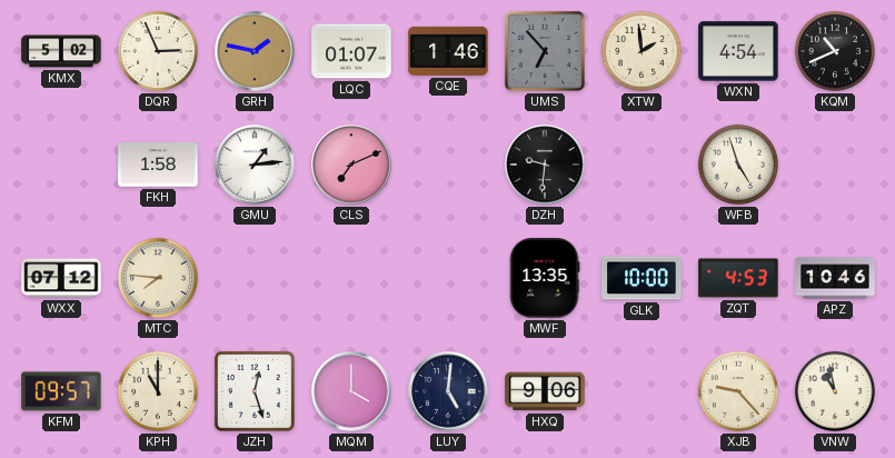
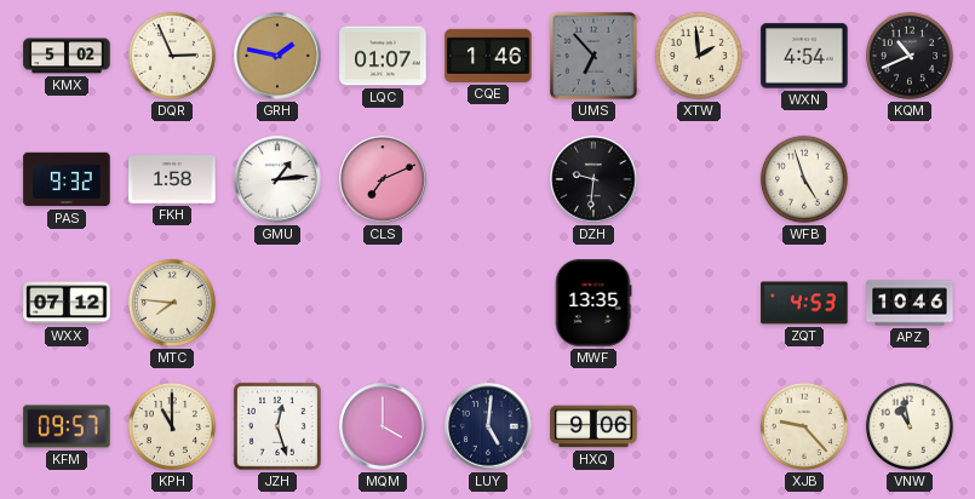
PAS: none -> 9:32 (67, 179)
GLK: 10:00 -> none (642, 278)
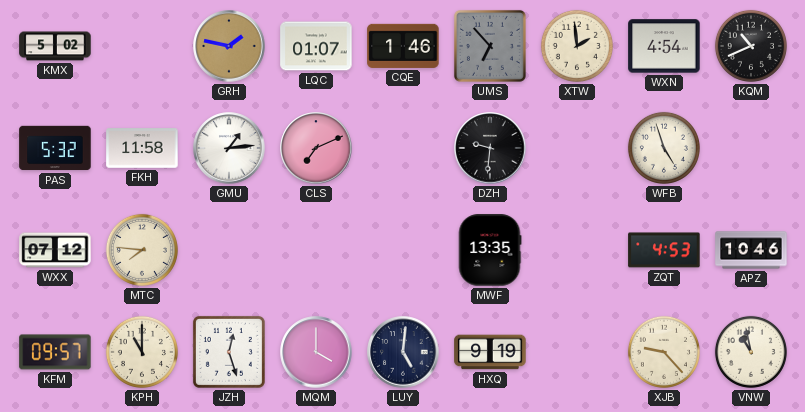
DQR: 2:56 -> none (172, 56)
PAS: 9:32 -> 5:32 (55, 148)
FKH: 1:58 -> 11:58 (142, 148)
HXQ: 9:06 -> 9:19 (490, 352)
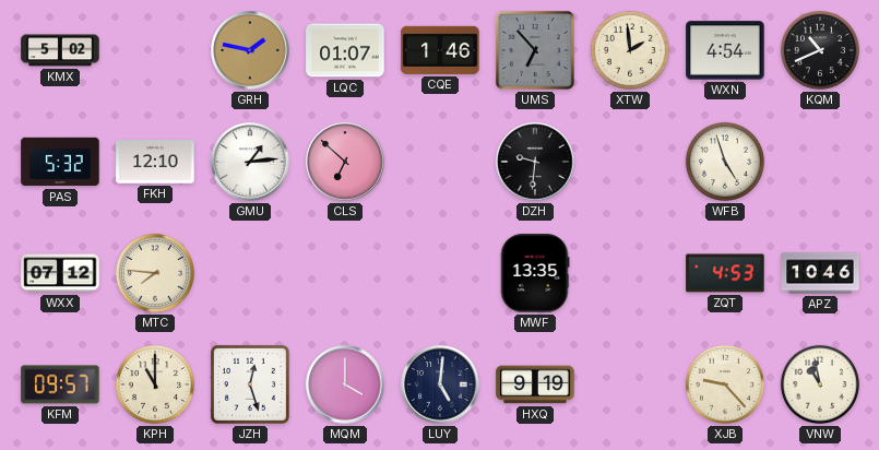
FKH: 11:58 -> 12:10 (155, 162)
CLS: 7:11 -> 6:52 (345, 162)
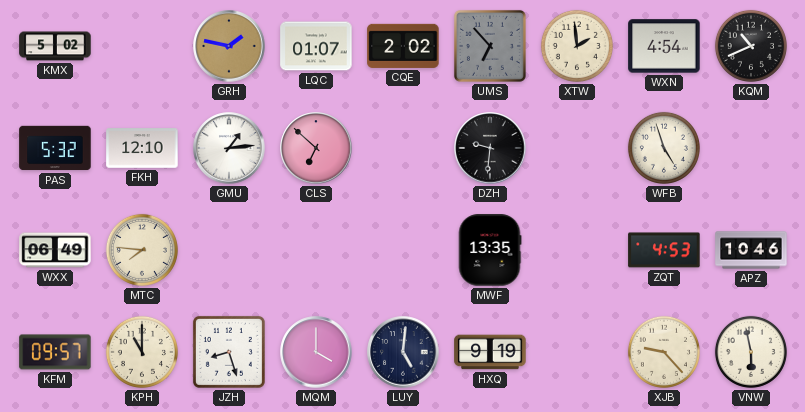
CQE: 1:46 -> 2:02 (403, 46)
WXX: 07:12 -> 06:49 (55, 250)
JZH: 12:27 -> 8:27 (229, 352)
VNW: 10:58 -> 5:58 (751, 352)
